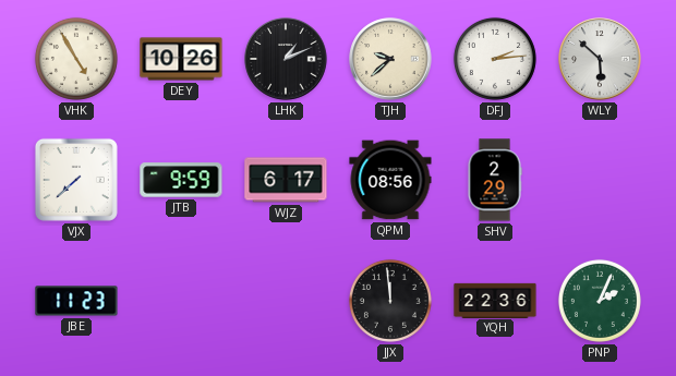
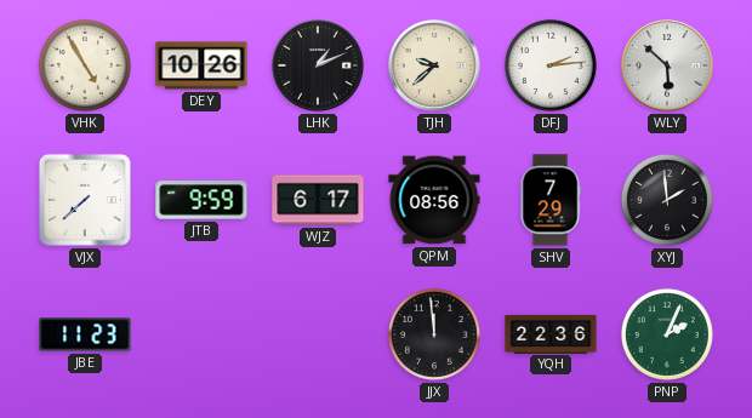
SHV: 2:29 -> 7:29 (551, 200)
XYJ: none -> 1:59 (667, 200)
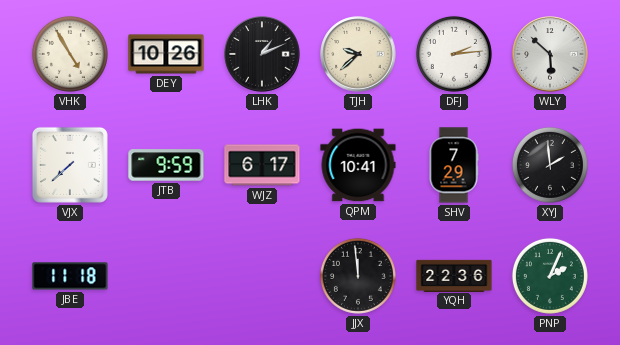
QPM: 08:56 -> 10:41 (358, 165)
JBE: 11:23 -> 11:18 (70, 276)
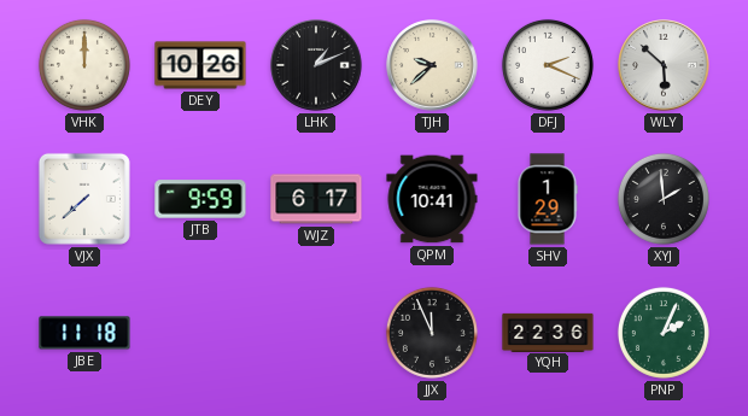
VHK: 4:55 -> 12:00 (84, 65)
DFJ: 2:14 -> 2:19 (548, 65)
SHV: 7:29 -> 1:29 (548, 199)
JJX: 11:59 -> 11:56 (432, 333)
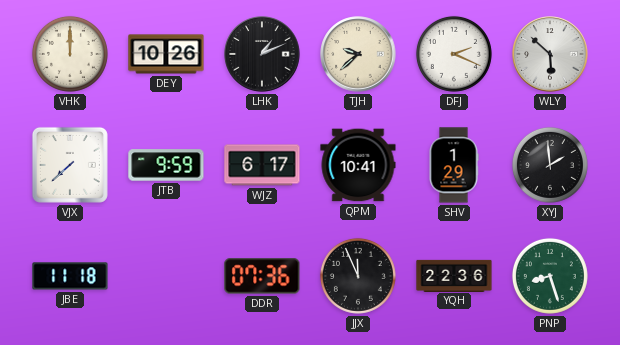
DDR: none -> 07:36 (262, 276)
PNP: 2:04 -> 8:27 (550, 276)
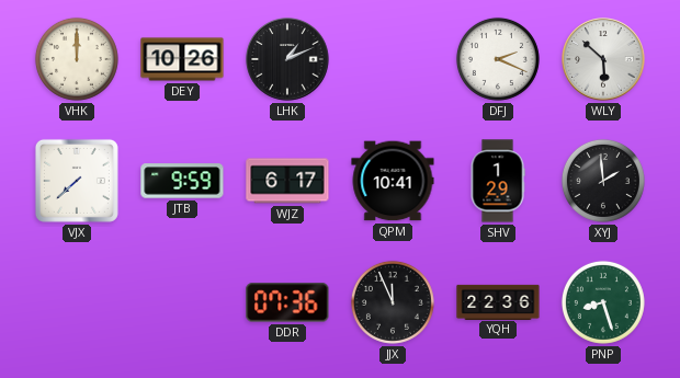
TJH: 9:38 -> none (358, 54)
JBE: 11:18 -> none (70, 276)
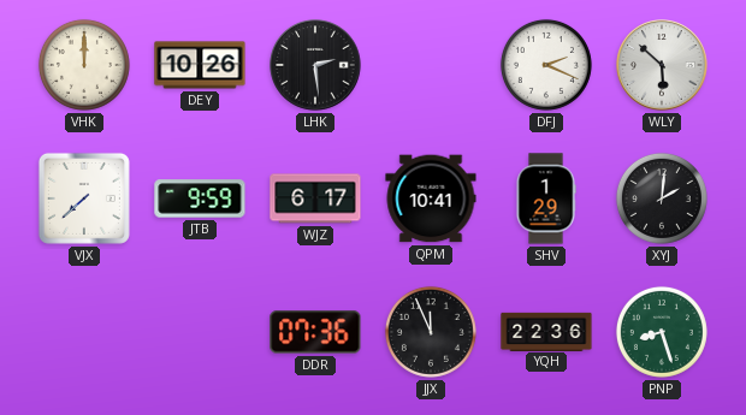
LHK: 1:11 -> 2:29 (315, 65)
XYJ: 1:59 -> 2:01 (662, 198)
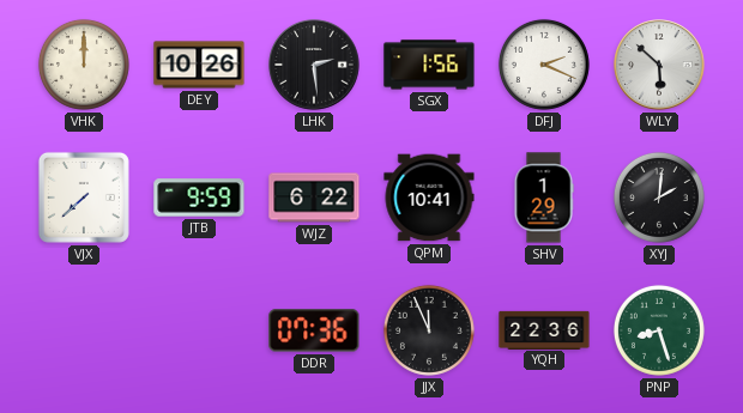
SGX: none -> 1:56 (429, 65)
WJZ: 6:17 -> 6:22 (314, 198)
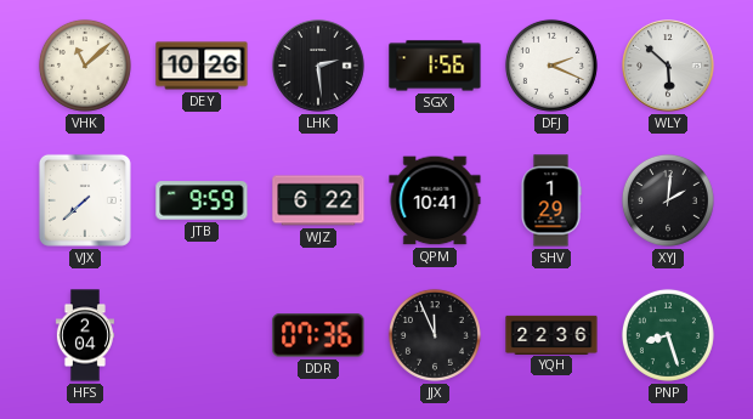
VHK: 12:00 -> 11:08 (85, 66)
HFS: none -> 2:04 (85, 335)
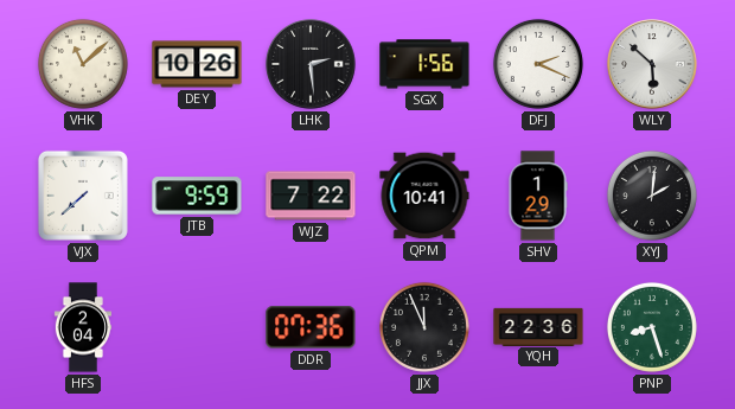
WJZ: 6:22 -> 7:22 (311, 196)
